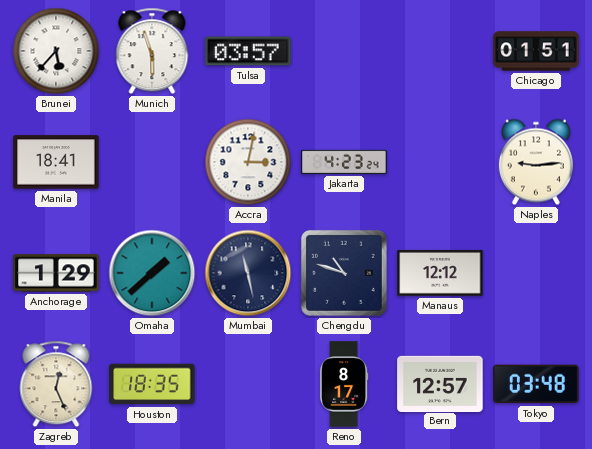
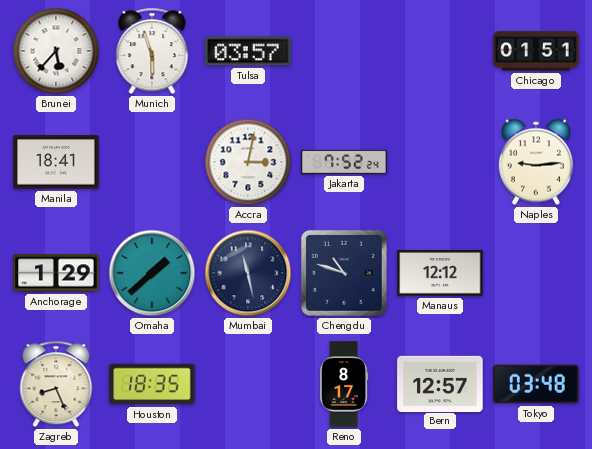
Jakarta: 4:23 -> 7:52 (344, 162)
Zagreb: 12:26 -> 8:26 (56, 384)
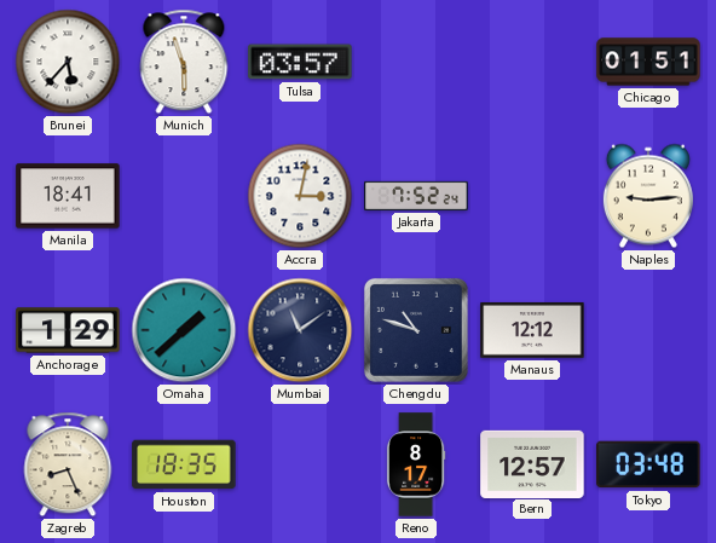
Mumbai: 11:28 -> 11:09 (300, 330)
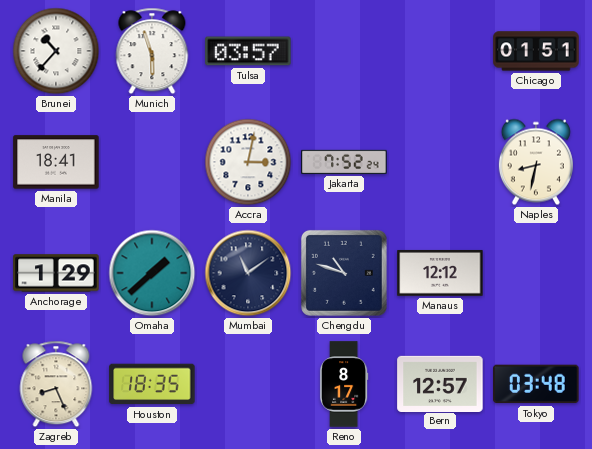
Brunei: 5:37 -> 10:37 (56, 51)
Naples: 9:14 -> 8:32 (536, 162)
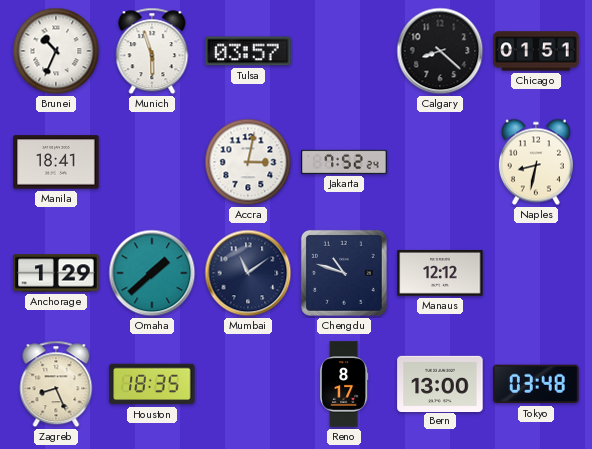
Brunei: 10:37 -> 10:34 (56, 51)
Calgary: none -> 8:22 (440, 51)
Bern: 12:57 -> 13:00 (440, 383)
